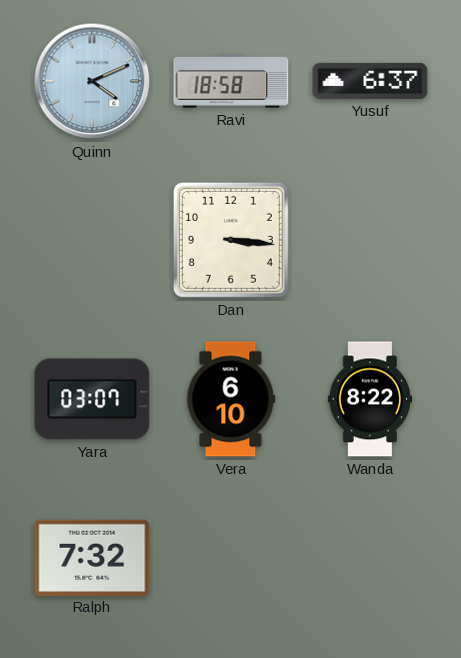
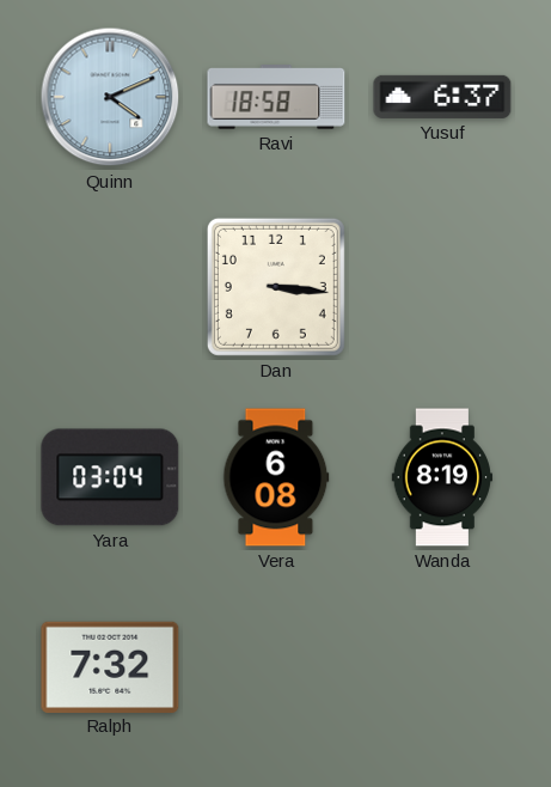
Yara: 03:07 -> 03:04 (110, 477)
Vera: 6:10 -> 6:08 (276, 477)
Wanda: 8:22 -> 8:19 (442, 477)
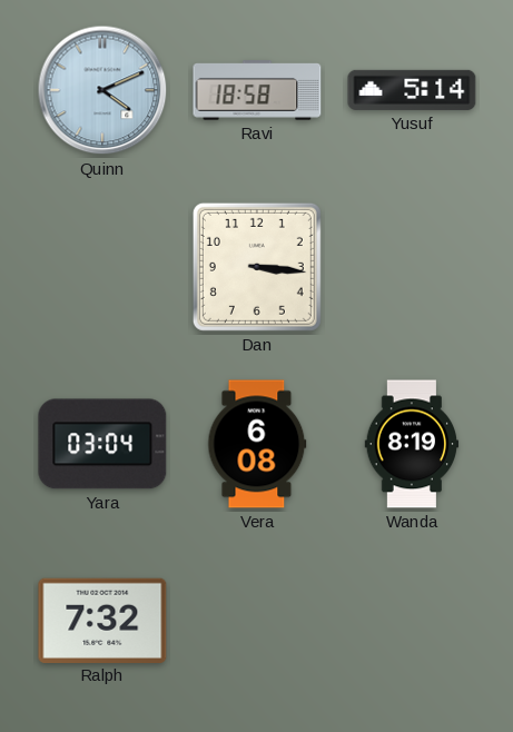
Yusuf: 6:37 -> 5:14 (412, 90)
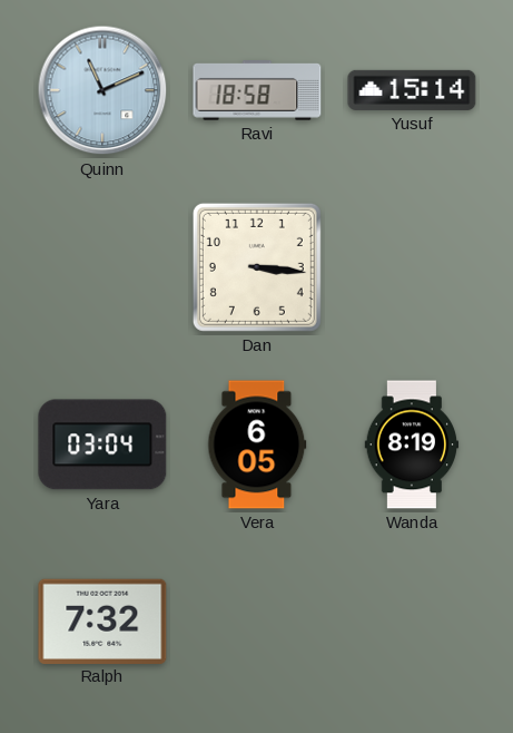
Quinn: 4:11 -> 11:11 (102, 90)
Yusuf: 5:14 -> 15:14 (412, 90)
Vera: 6:08 -> 6:05 (257, 444)
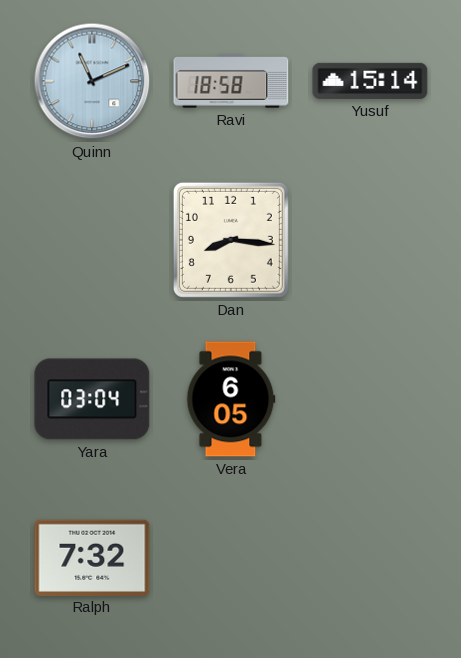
Dan: 3:16 -> 8:16 (231, 240)
Wanda: 8:19 -> none (412, 444)
